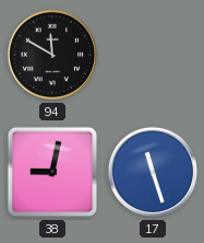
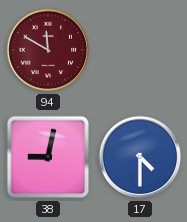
94 dial: black -> burgundy (48, 50)
17: 11:27 -> 4:30 (140, 157)
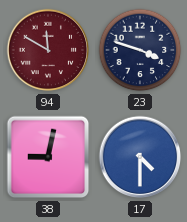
23: none -> 3:48 (140, 50)
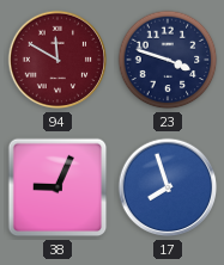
38: 9:02 -> 9:04 (57, 187)
17: 4:30 -> 7:57 (168, 187)
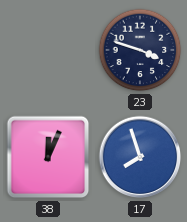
94: 11:50 -> none (57, 60)
38: 9:04 -> 12:04 (48, 157)
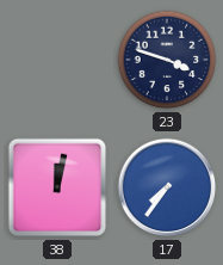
38: 12:04 -> 12:02 (57, 187)
17: 7:57 -> 7:36 (167, 187)
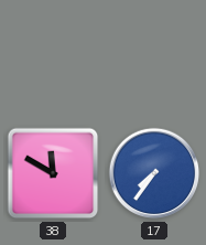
23: 3:48 -> none (167, 60)
38: 12:02 -> 11:50 (53, 173)
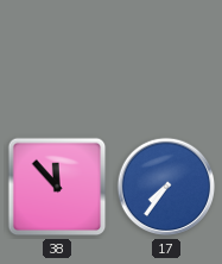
38: 11:50 -> 11:53 (57, 187)
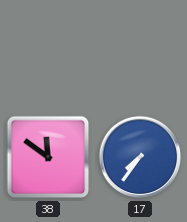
38: 11:53 -> 11:51 (48, 157)
